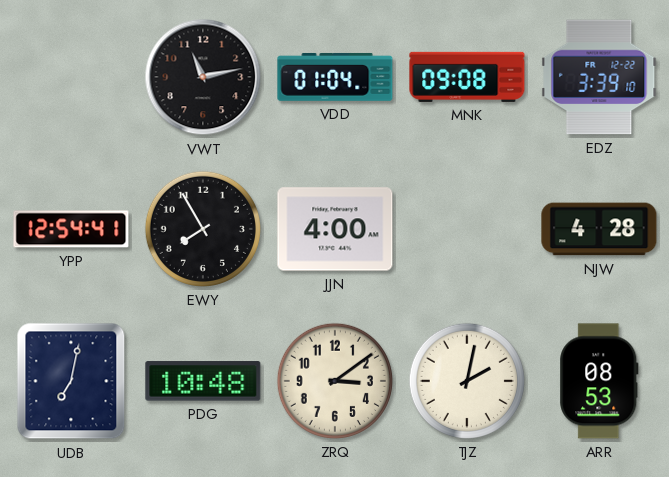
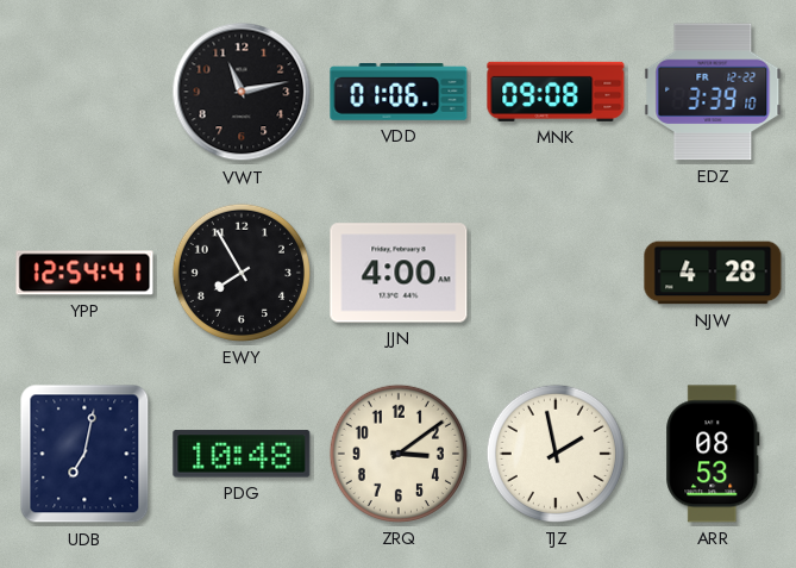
VDD: 01:04 -> 01:06 (399, 92)
TJZ: 2:02 -> 1:58 (556, 454)
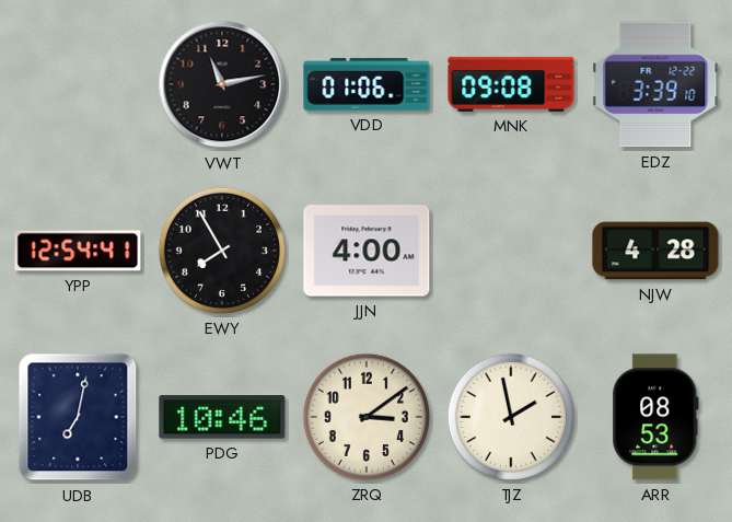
PDG: 10:48 -> 10:46 (222, 417)
